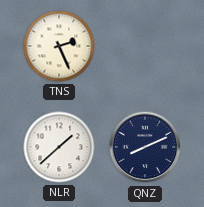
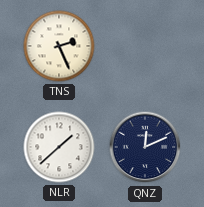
QNZ: 8:11 -> 12:11 (145, 147)
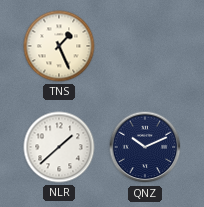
TNS: 2:26 -> 1:26 (59, 46)
QNZ: 12:11 -> 10:11 (145, 147)
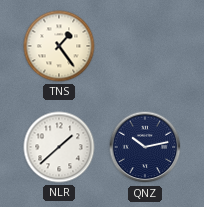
TNS: 1:26 -> 1:24 (59, 46)
QNZ: 10:11 -> 10:13 (145, 147)
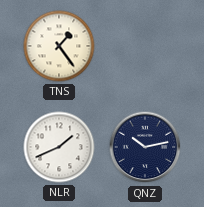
NLR: 1:38 -> 1:41 (59, 147)
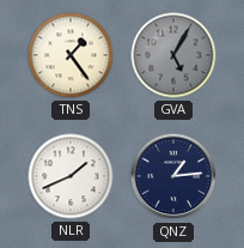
GVA: none -> 5:05 (173, 55)
QNZ: 10:13 -> 1:14 (173, 176)
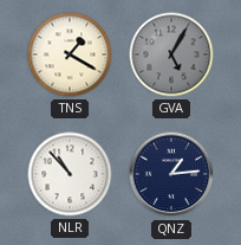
TNS: 1:24 -> 1:20 (70, 54)
NLR: 1:41 -> 10:53 (70, 174)
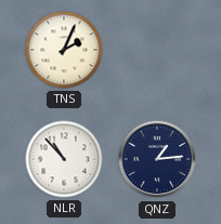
TNS: 1:20 -> 2:04 (64, 50)
GVA: 5:05 -> none (171, 54)
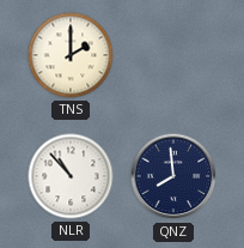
TNS: 2:04 -> 2:00 (71, 55)
QNZ: 1:14 -> 7:59 (173, 176)
